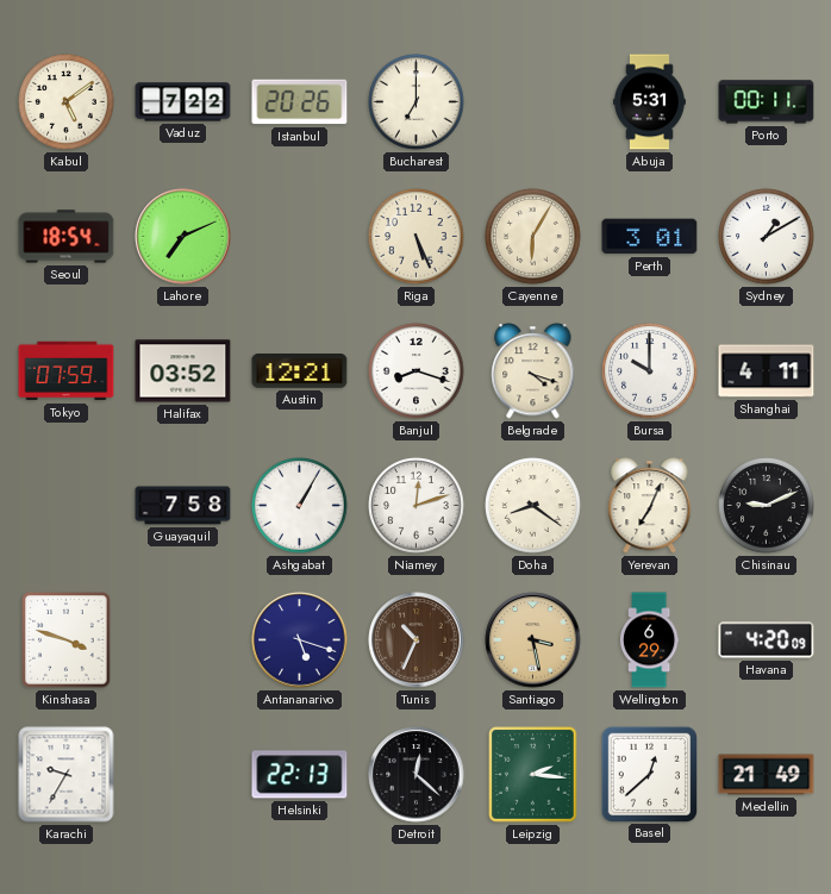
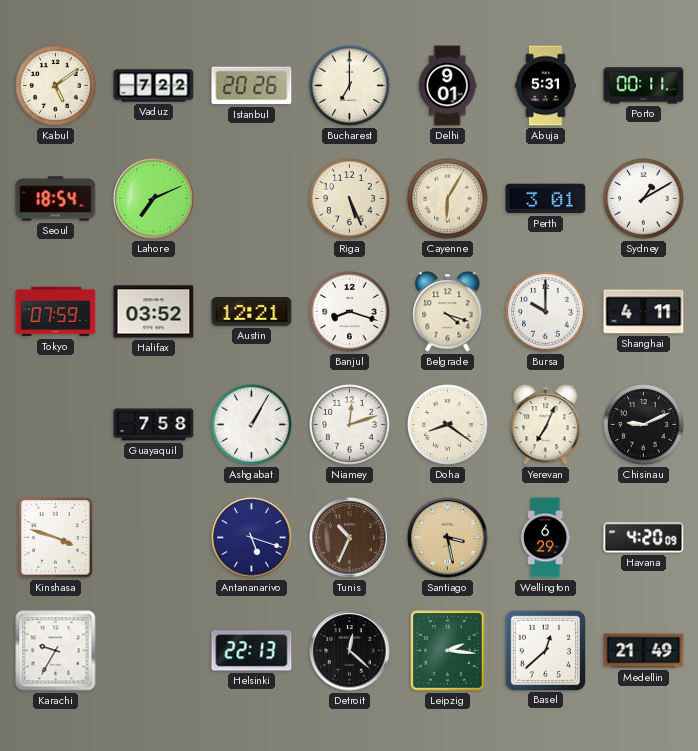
Delhi: none -> 9:01 (447, 86)
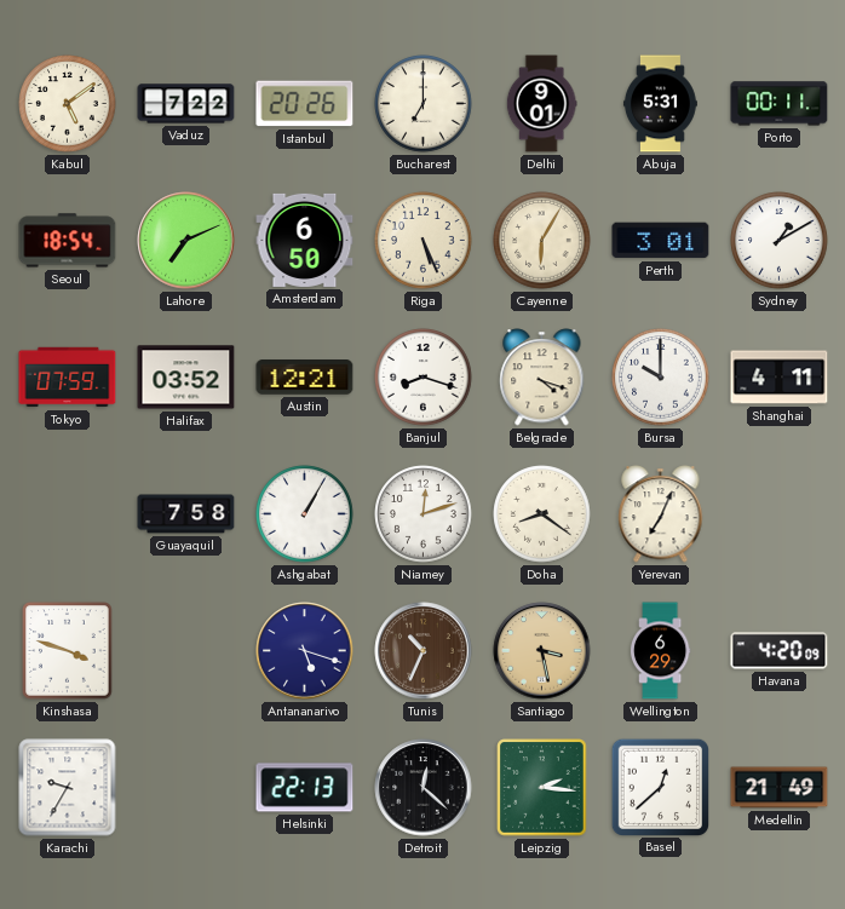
Amsterdam: none -> 6:50 (305, 240)
Chisinau: 9:11 -> none (644, 425)
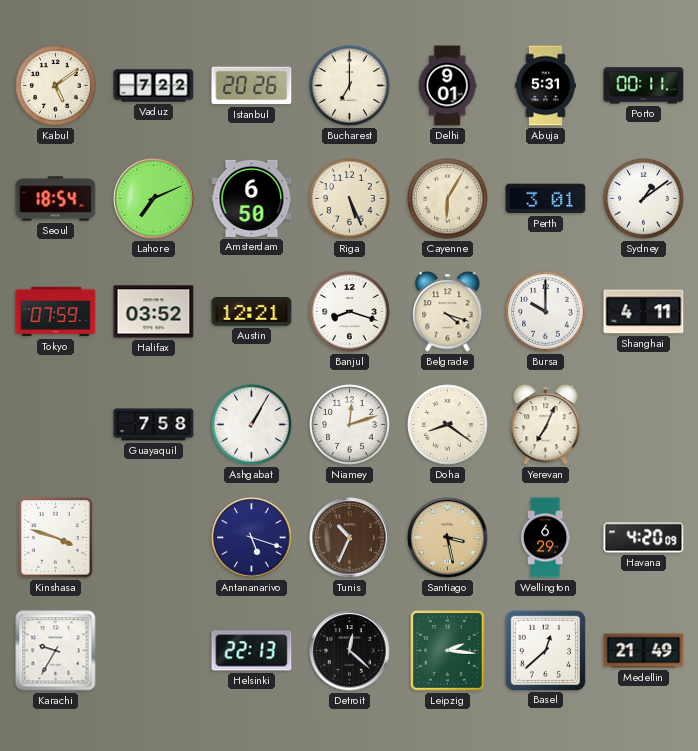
Sydney: 1:10 -> 1:09 (644, 199)
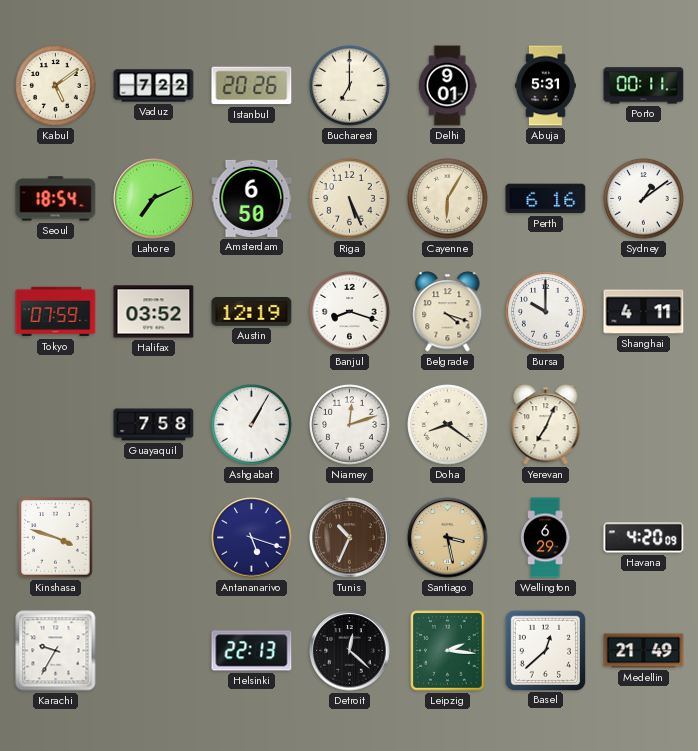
Perth: 3:01 -> 6:16 (546, 199)
Austin: 12:21 -> 12:19 (252, 312)
